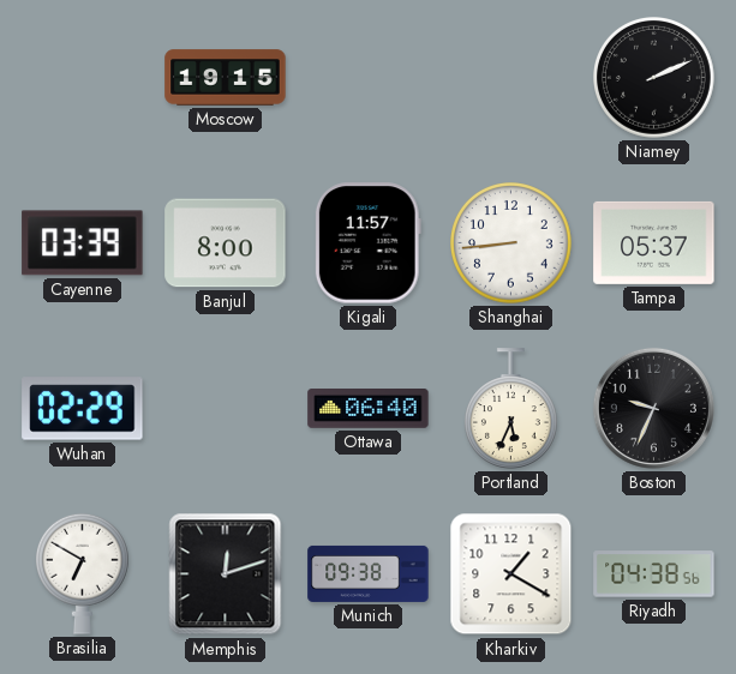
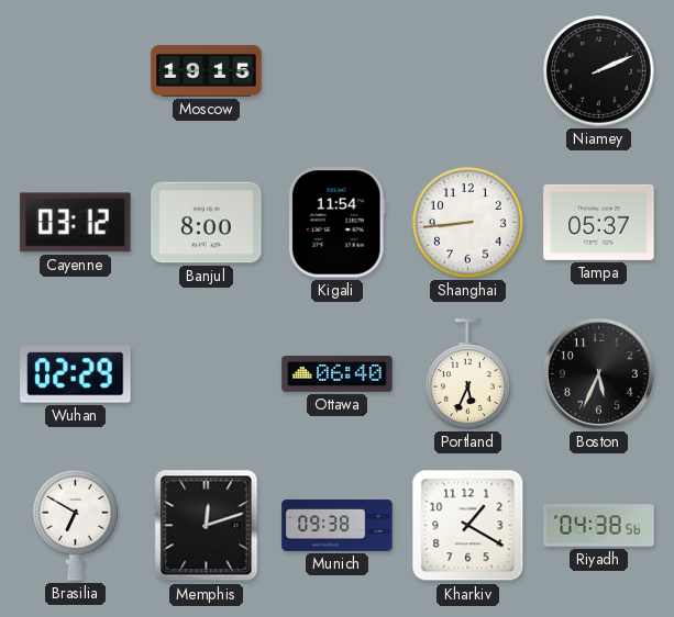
Cayenne: 03:39 -> 03:12 (76, 223)
Kigali: 11:57 -> 11:54 (336, 223)
Boston: 9:34 -> 5:34 (598, 373)
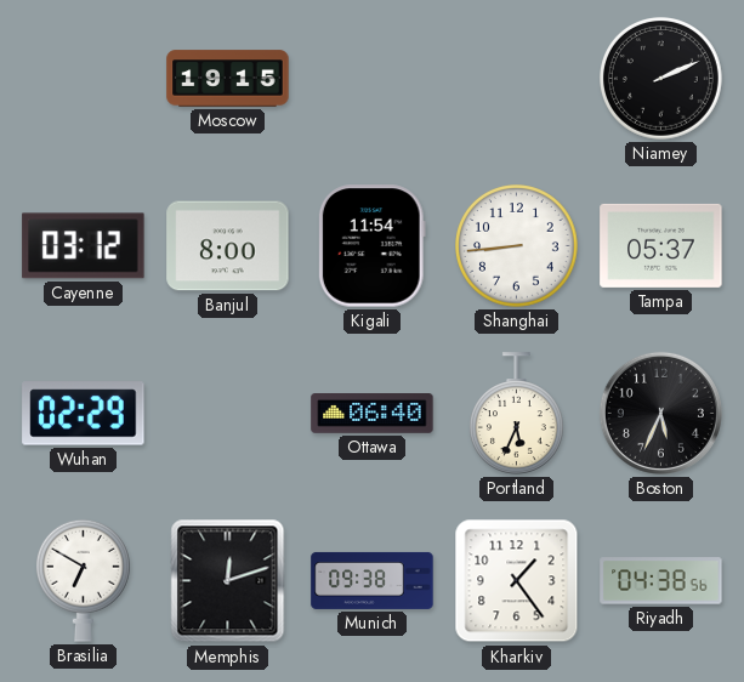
Kharkiv: 1:20 -> 1:24 (517, 581)
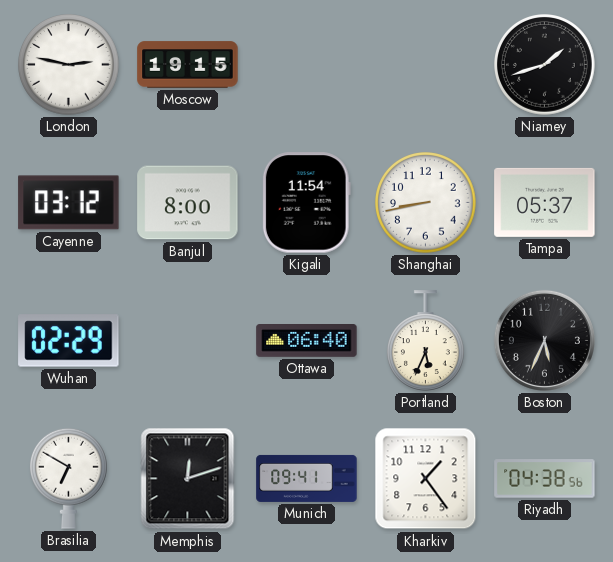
London: none -> 2:47 (69, 65)
Niamey: 2:11 -> 1:42 (545, 65)
Shanghai: 8:44 -> 8:43 (426, 203)
Munich: 09:38 -> 09:41 (307, 478)
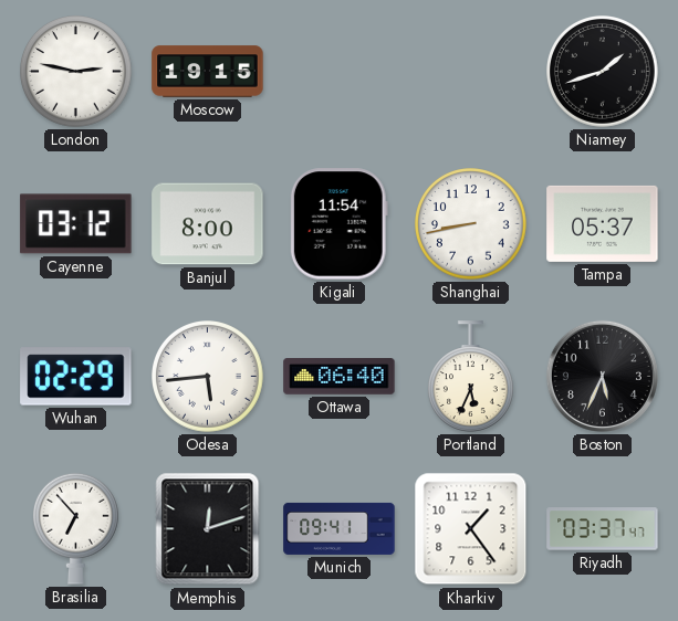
Odesa: none -> 5:44 (208, 377)
Brasilia: 6:50 -> 6:53 (75, 528)
Riyadh: 04:38 -> 03:37 (603, 529)
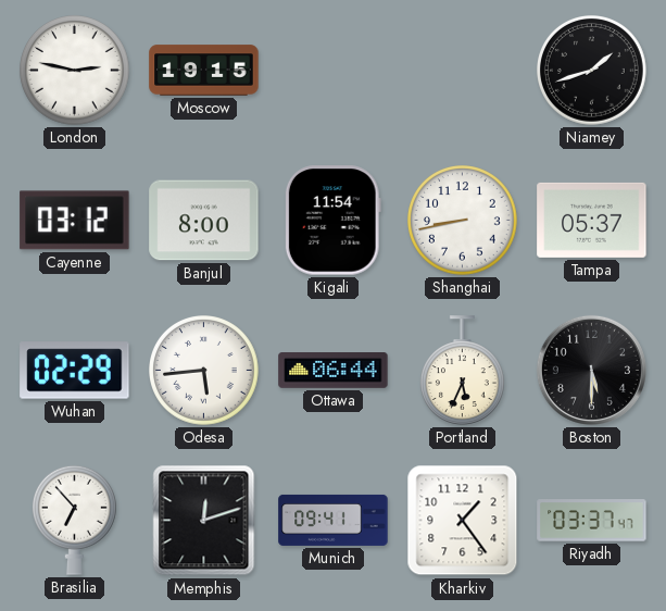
Ottawa: 06:40 -> 06:44 (334, 371)
Boston: 5:34 -> 5:30 (591, 370)
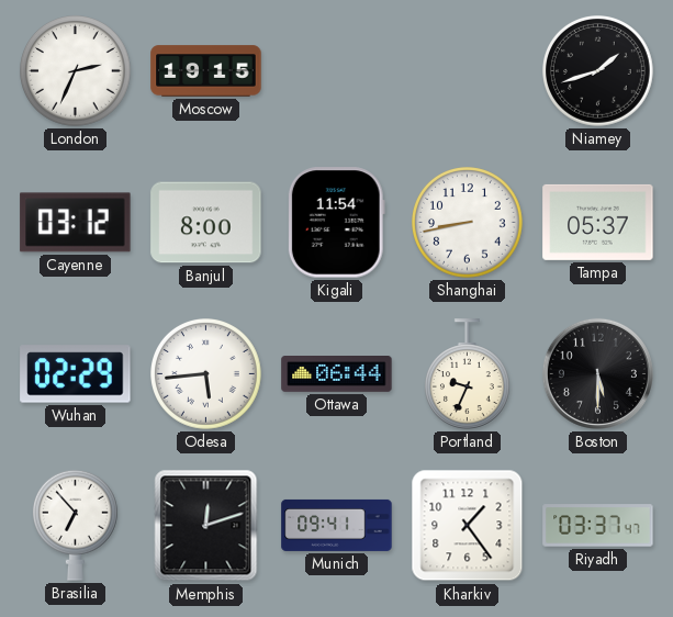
London: 2:47 -> 2:34 (76, 71)
Portland: 5:34 -> 9:34 (467, 374)
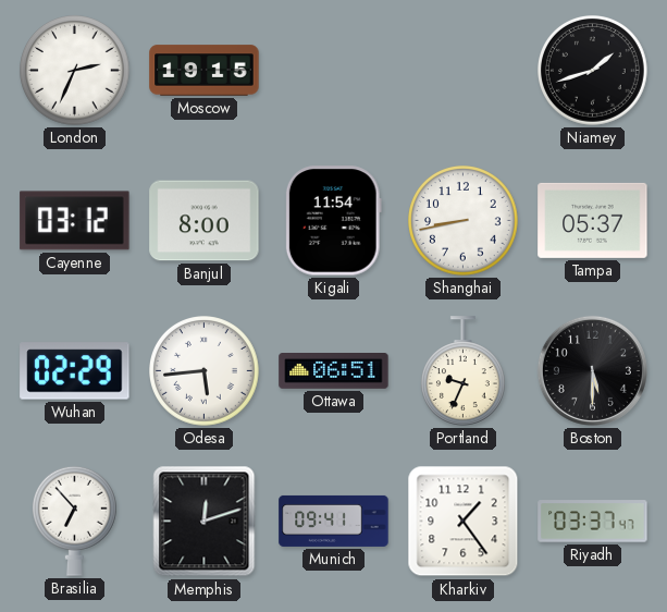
Ottawa: 06:44 -> 06:51 (334, 371)
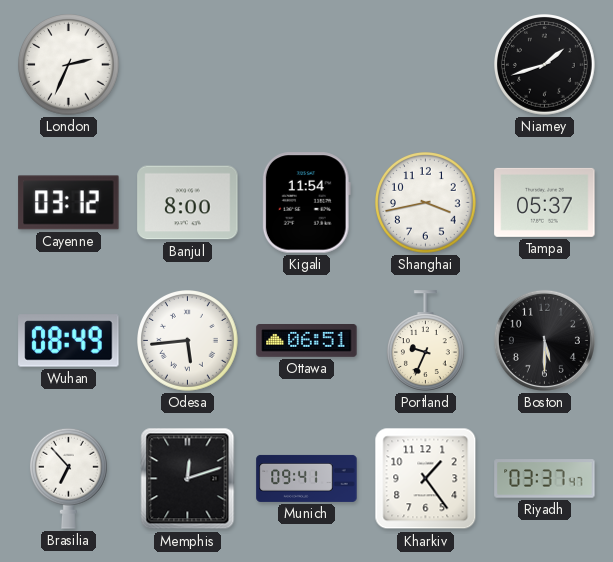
Moscow: 19:15 -> none (205, 71)
Shanghai: 8:43 -> 3:43 (426, 203)
Wuhan: 02:29 -> 08:49 (69, 341)
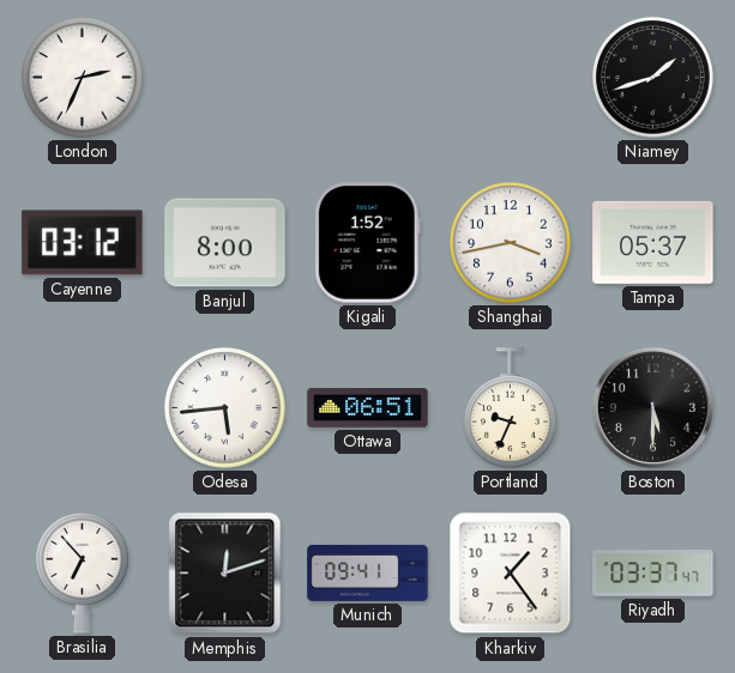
Kigali: 11:54 -> 1:52 (367, 243)
Wuhan: 08:49 -> none (69, 341)
